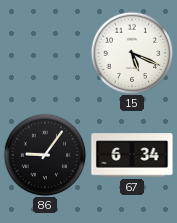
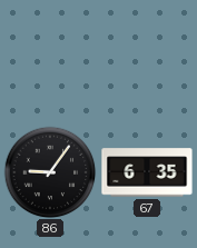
15: 5:19 -> none (132, 53)
67: 6:34 -> 6:35 (147, 172)
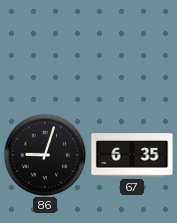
86: 9:06 -> 9:03 (45, 155)
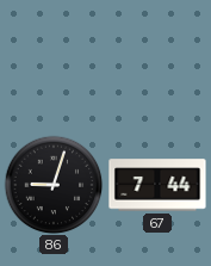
67: 6:35 -> 7:44 (157, 185)
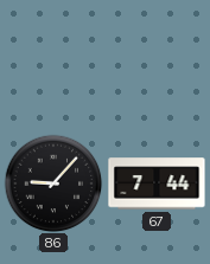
86: 9:03 -> 9:07 (53, 183)
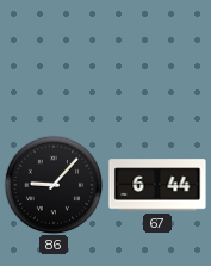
67: 7:44 -> 6:44 (157, 185)
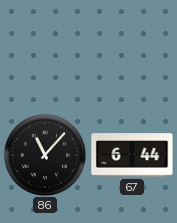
86: 9:07 -> 11:07 (45, 155)
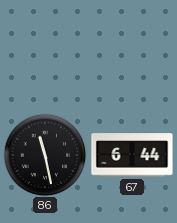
86: 11:07 -> 11:28 (45, 155)
